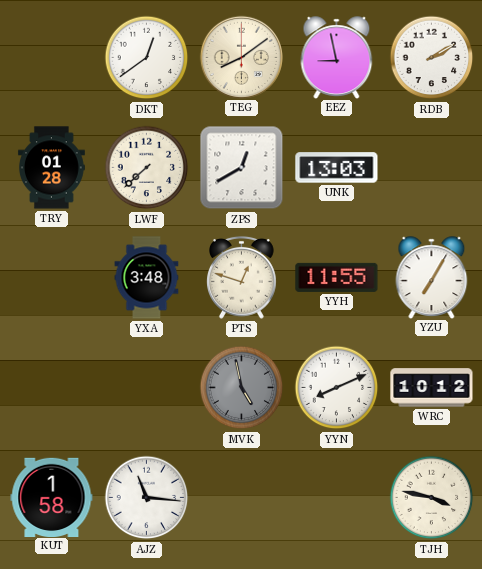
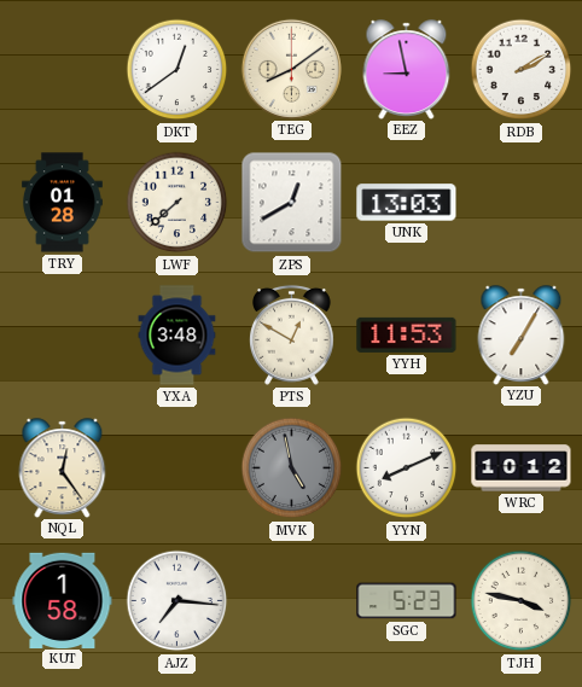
PTS: 12:48 -> 12:50 (292, 334)
YYH: 11:55 -> 11:53 (407, 334)
NQL: none -> 12:24 (63, 467)
AJZ: 11:16 -> 7:16 (177, 601)
SGC: none -> 5:23 (407, 601)
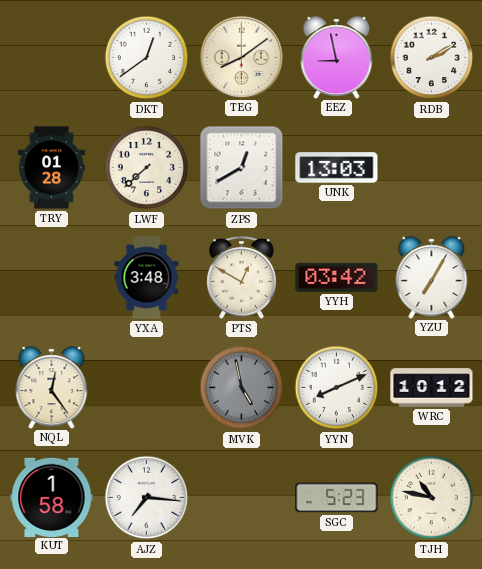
YYH: 11:53 -> 03:42 (337, 277)
TJH: 3:47 -> 10:47 (432, 498)
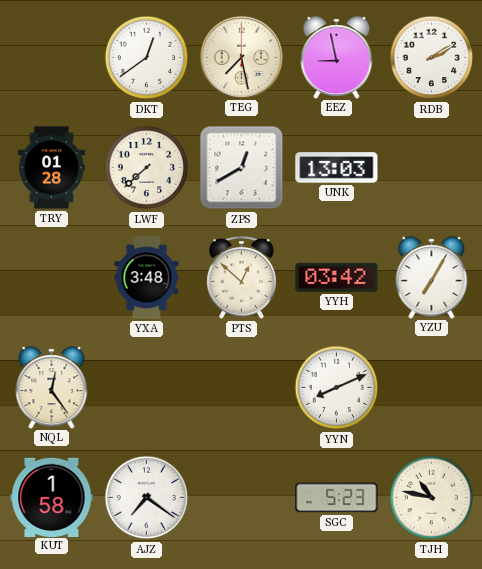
TEG: 8:09 -> 7:28 (241, 57)
PTS: 12:50 -> 12:52 (242, 277)
MVK: 4:58 -> none (242, 388)
WRC: 10:12 -> none (432, 388)
AJZ: 7:16 -> 7:21 (147, 498)
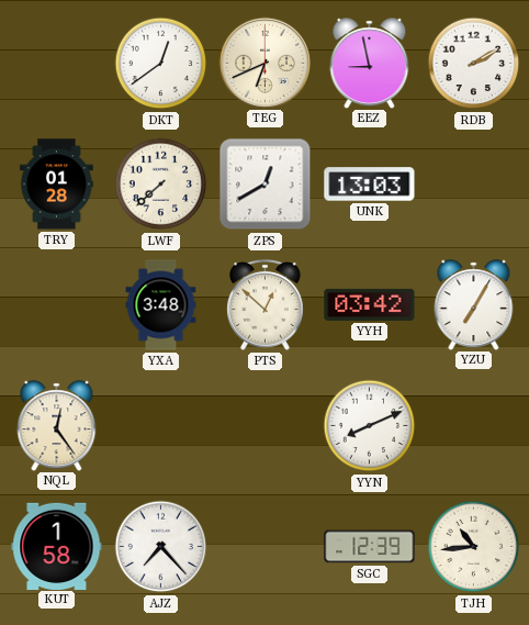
TEG: 7:28 -> 6:41 (264, 63)
AJZ: 7:21 -> 7:23 (161, 547)
SGC: 5:23 -> 12:39 (370, 547)
TJH: 10:47 -> 10:44 (474, 547)
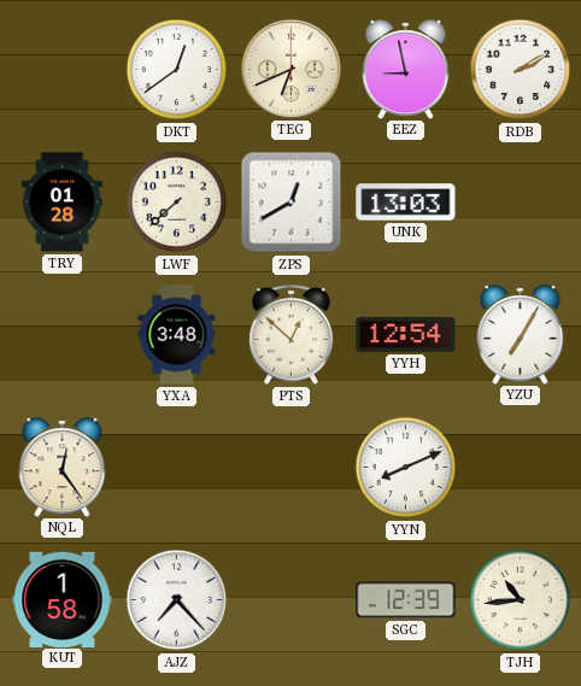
YYH: 03:42 -> 12:54 (406, 334)
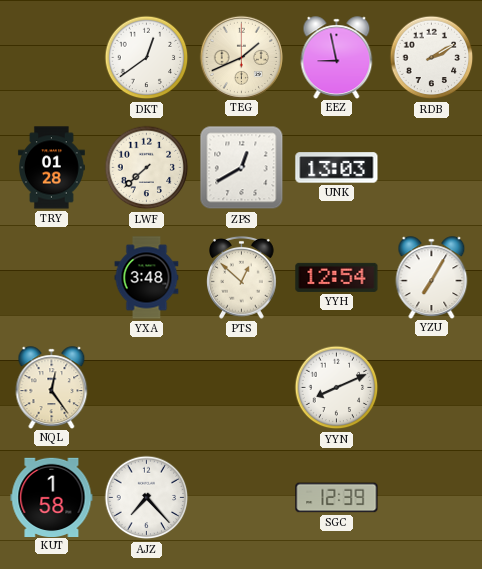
TEG: 6:41 -> 1:41 (241, 57)
TJH: 10:44 -> none (521, 600)
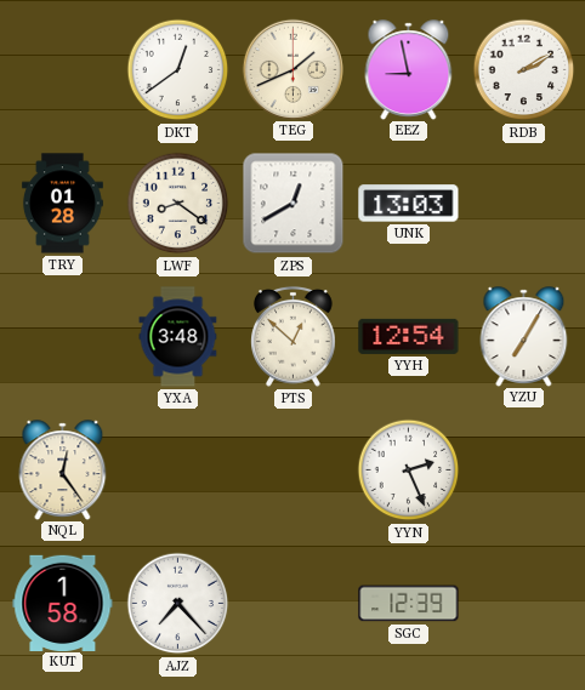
LWF: 7:38 -> 8:21 (178, 204)
YYN: 8:11 -> 2:26 (409, 471)
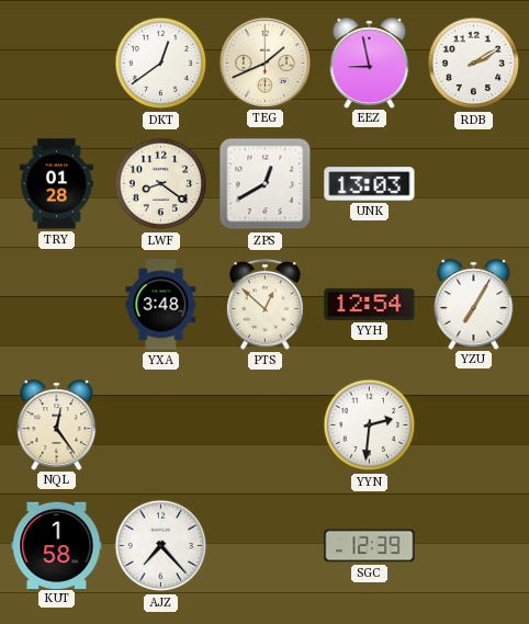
YYN: 2:26 -> 2:31 (370, 426)
